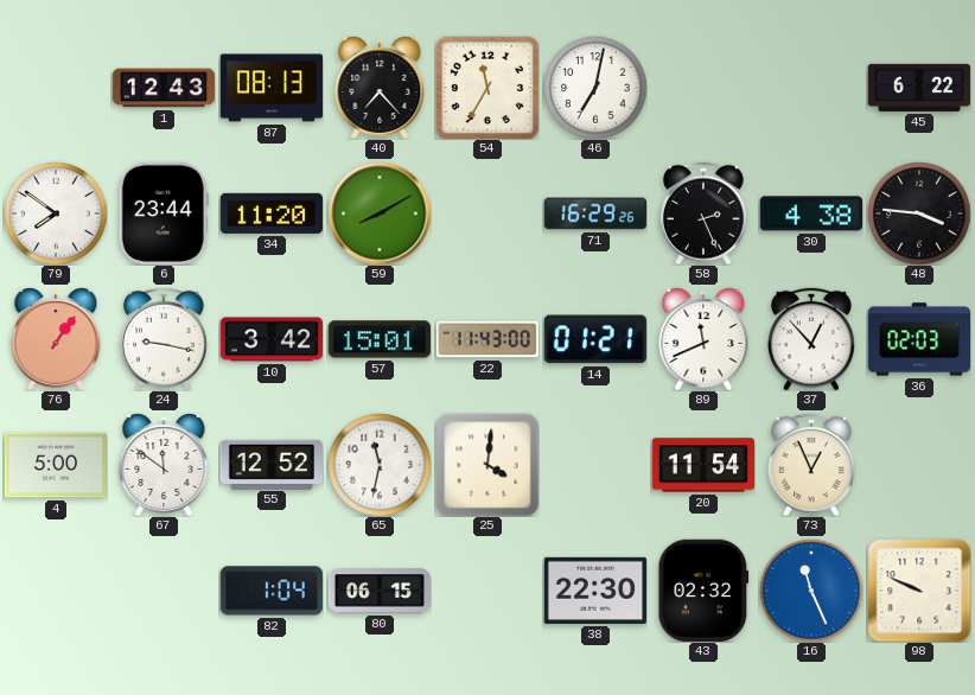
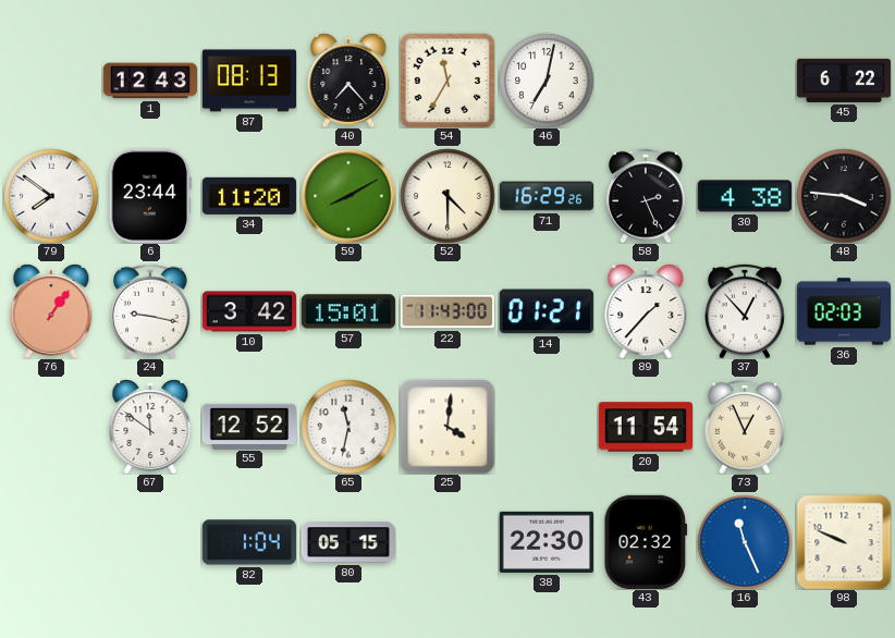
52: none -> 4:30 (447, 196)
89: 11:41 -> 1:37 (646, 311)
4: 5:00 -> none (55, 465)
80: 06:15 -> 05:15 (347, 542)
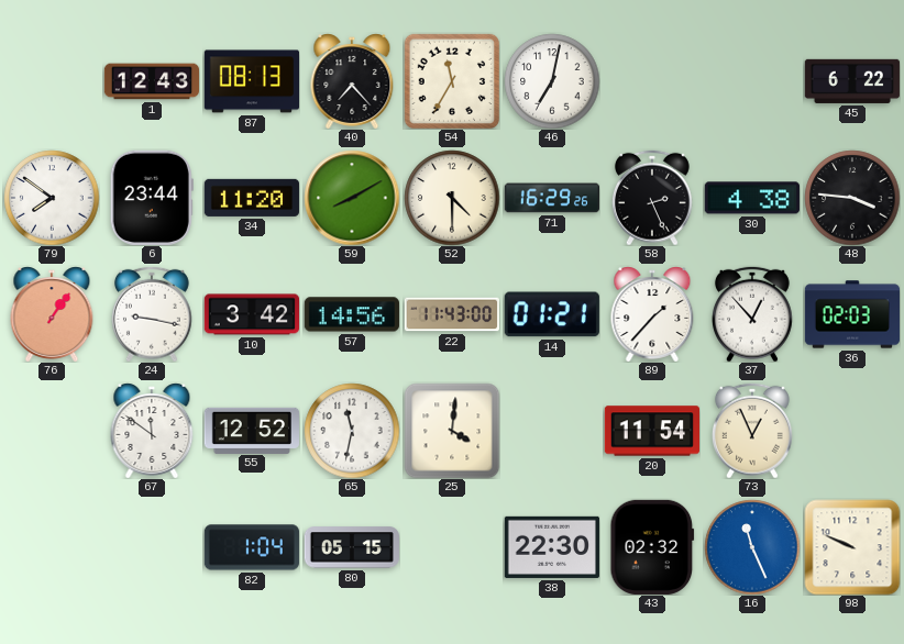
57: 15:01 -> 14:56 (352, 314)
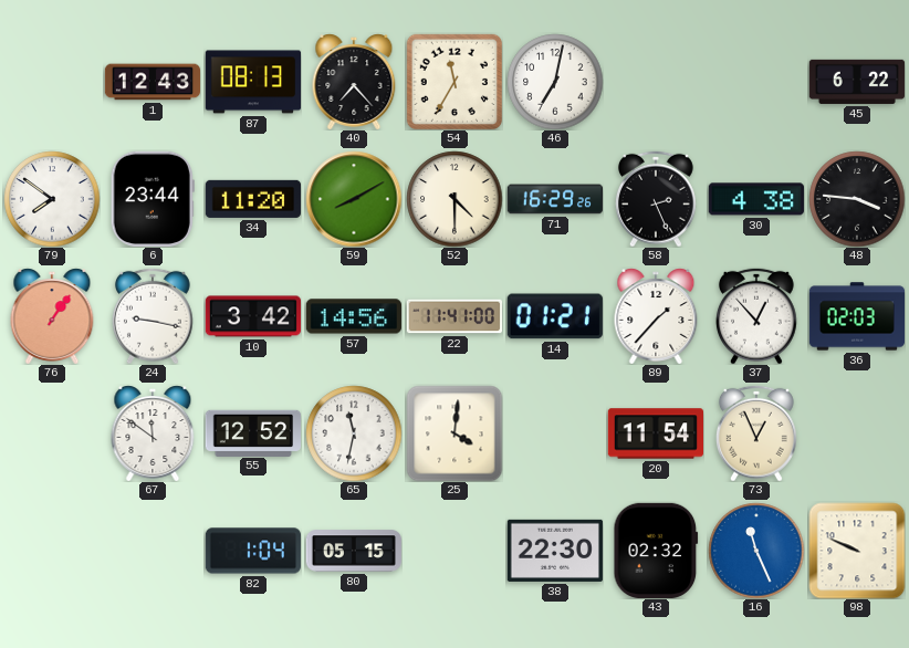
22: 11:43 -> 11:41 (453, 316)
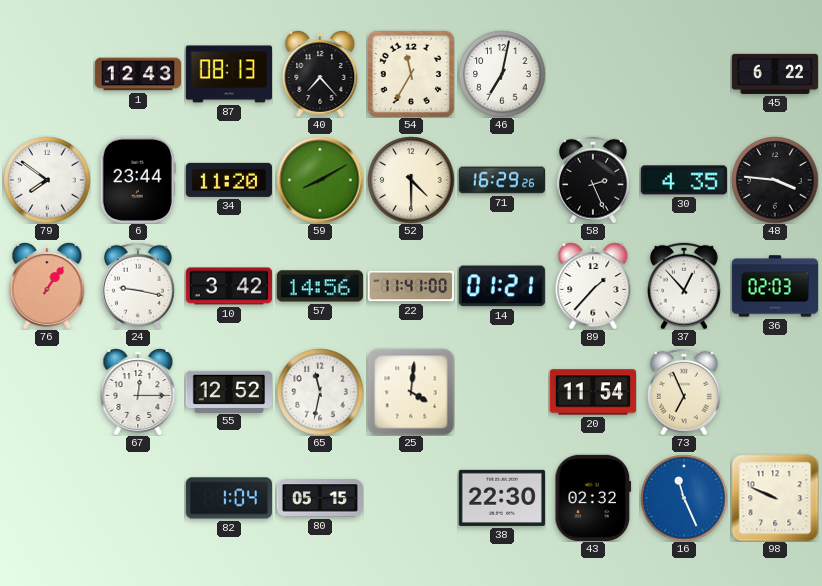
30: 4:38 -> 4:35 (684, 180)
67: 11:51 -> 12:15 (138, 392)
73: 12:56 -> 6:56 (684, 392)
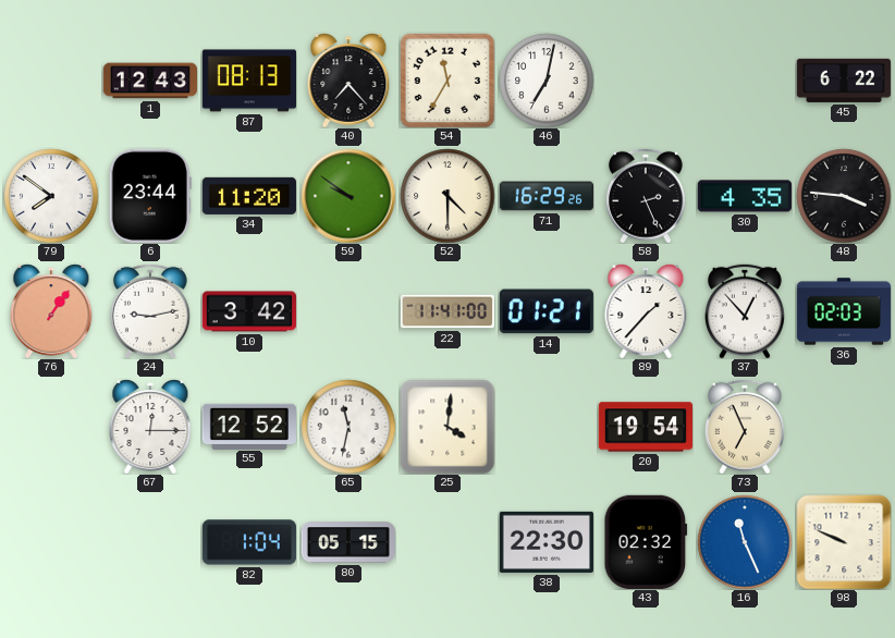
59: 8:10 -> 9:51 (348, 196)
24: 9:17 -> 9:13 (150, 311)
57: 14:56 -> none (320, 286)
20: 11:54 -> 19:54 (645, 427)
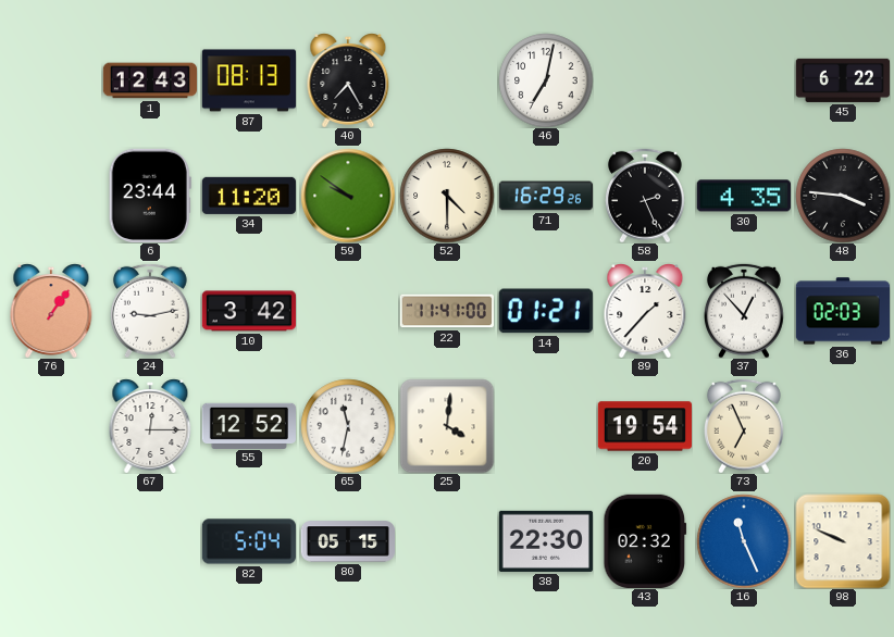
40: 7:23 -> 7:25 (348, 80)
54: 11:35 -> none (446, 79)
79: 7:51 -> none (51, 196)
82: 1:04 -> 5:04 (249, 541)
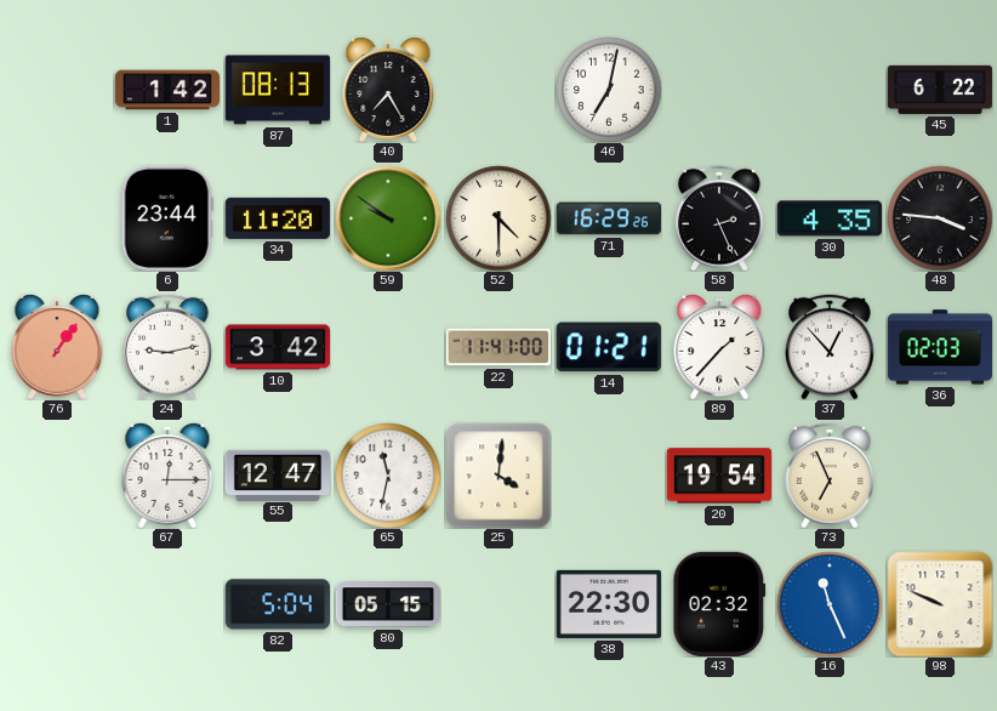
1: 12:43 -> 1:42 (166, 90)
55: 12:52 -> 12:47 (277, 474)
